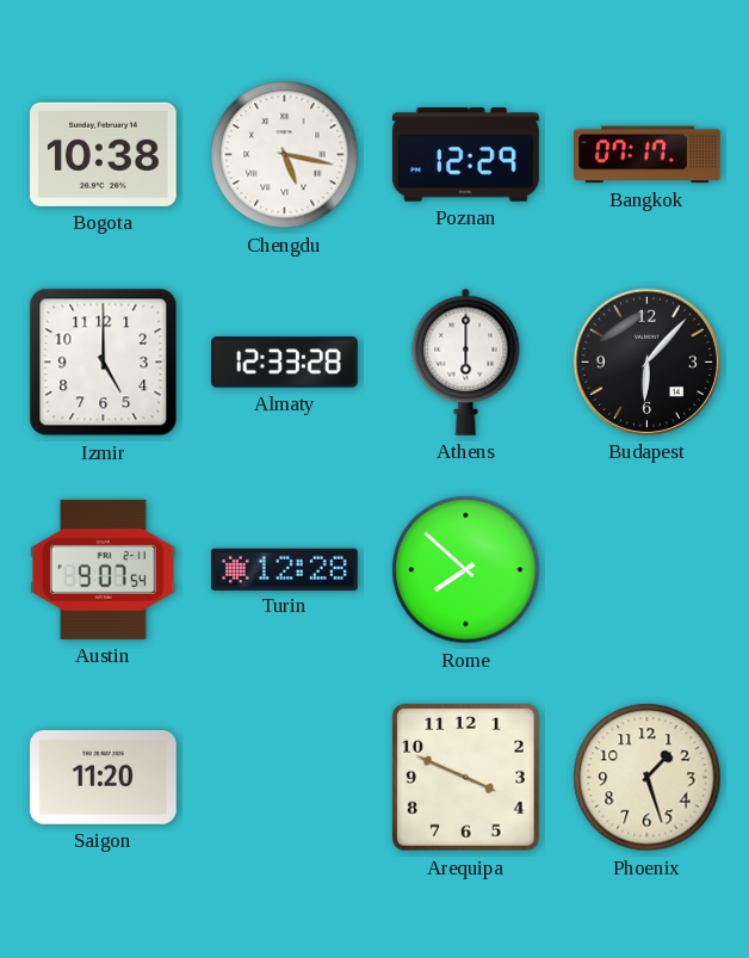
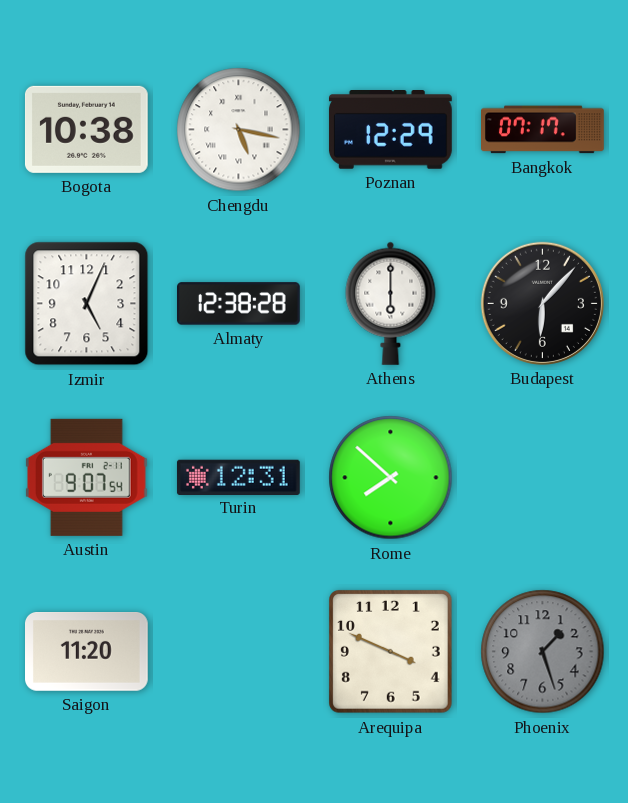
Izmir: 5:00 -> 5:04 (87, 304)
Almaty: 12:33 -> 12:38 (239, 304)
Turin: 12:28 -> 12:31 (238, 477)
Phoenix dial: cream -> grey (543, 652)
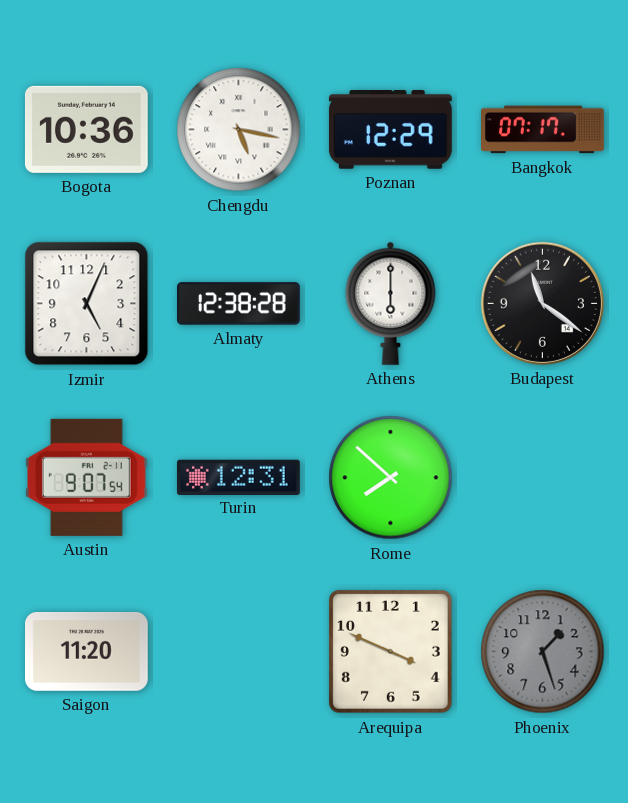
Bogota: 10:38 -> 10:36 (86, 129)
Budapest: 6:07 -> 11:21 (542, 303)
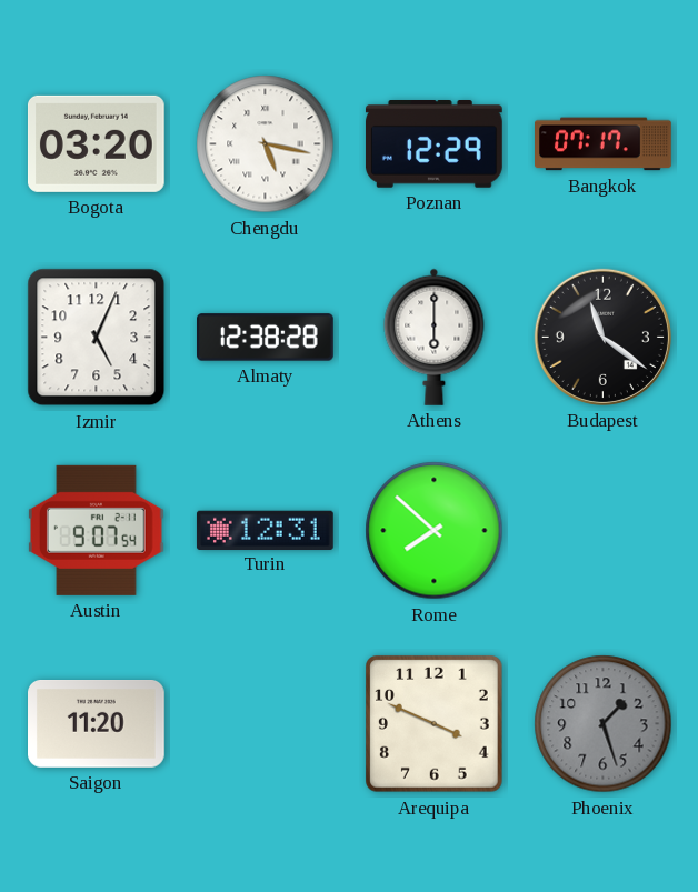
Bogota: 10:36 -> 03:20 (96, 143)
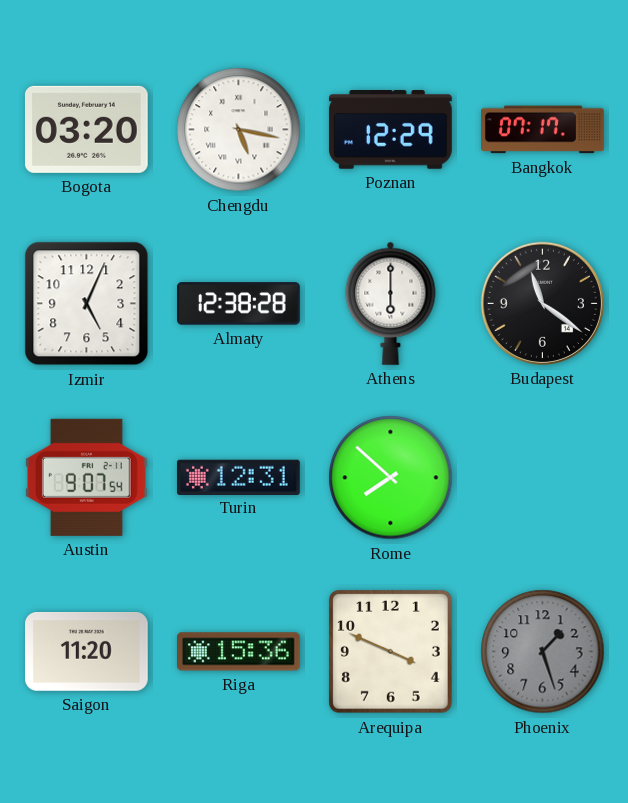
Riga: none -> 15:36 (239, 652)
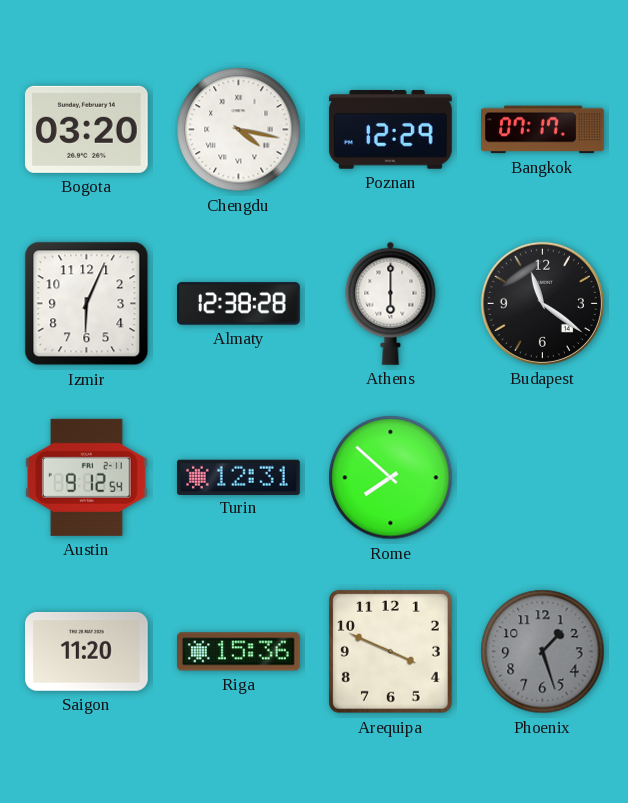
Chengdu: 5:17 -> 4:17 (239, 130)
Izmir: 5:04 -> 6:04 (87, 304)
Austin: 9:07 -> 9:12 (86, 477)
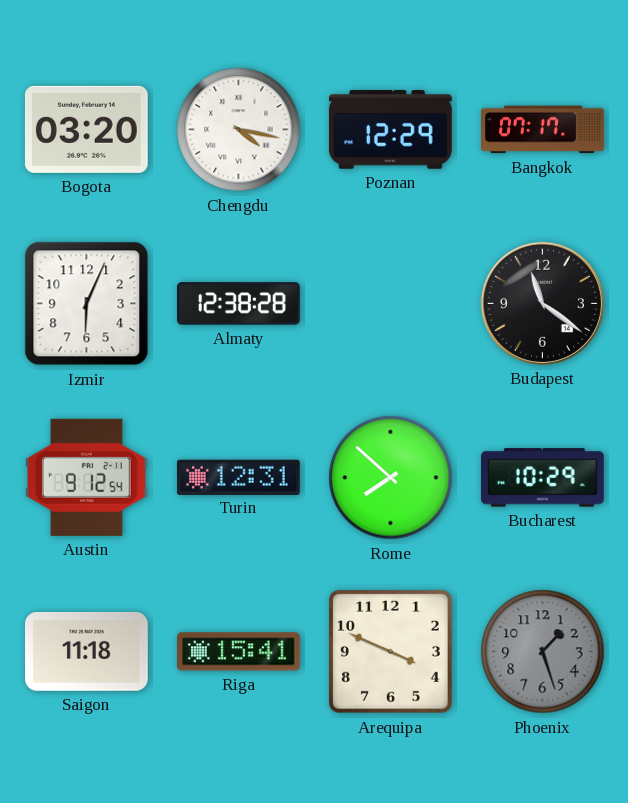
Athens: 6:00 -> none (391, 303)
Bucharest: none -> 10:29 (543, 478)
Saigon: 11:20 -> 11:18 (87, 652)
Riga: 15:36 -> 15:41 (239, 652)
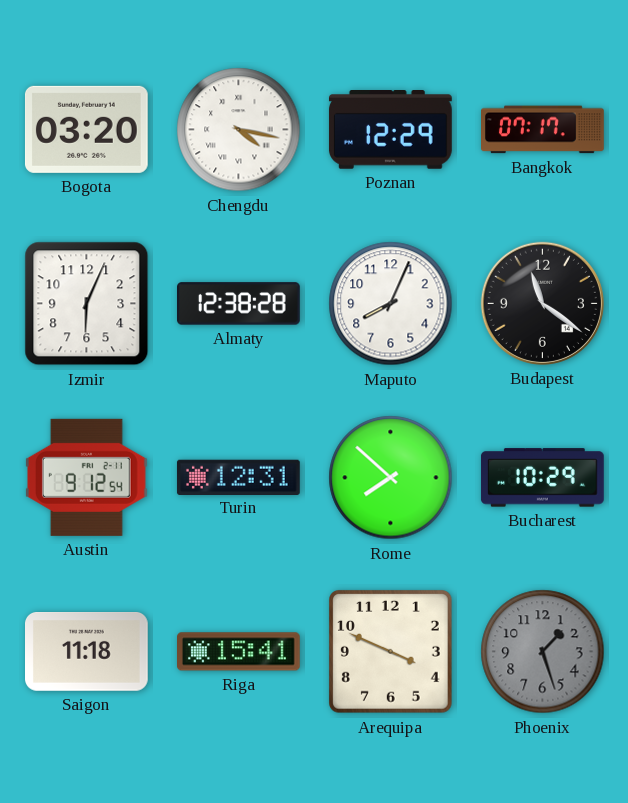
Maputo: none -> 8:04 (391, 304)
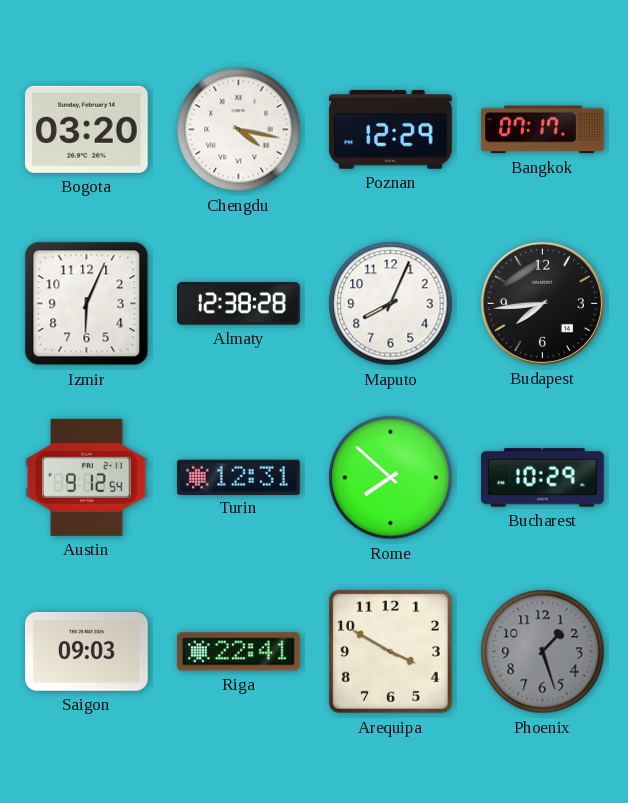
Budapest: 11:21 -> 7:44 (542, 303)
Saigon: 11:18 -> 09:03 (87, 652)
Riga: 15:41 -> 22:41 (239, 652)
Arequipa: 3:49 -> 3:50 (391, 652)
